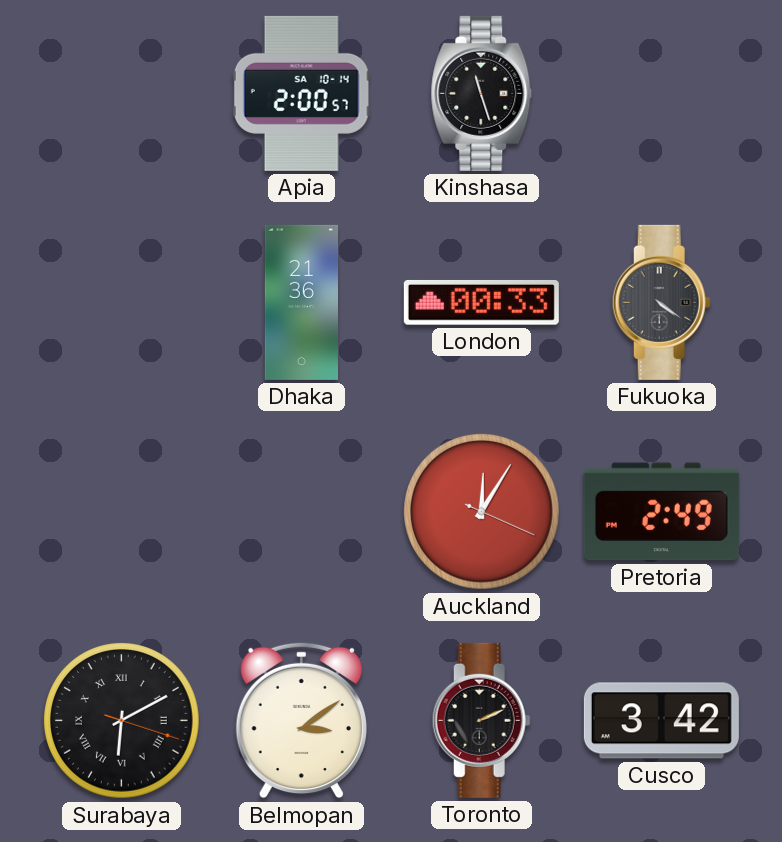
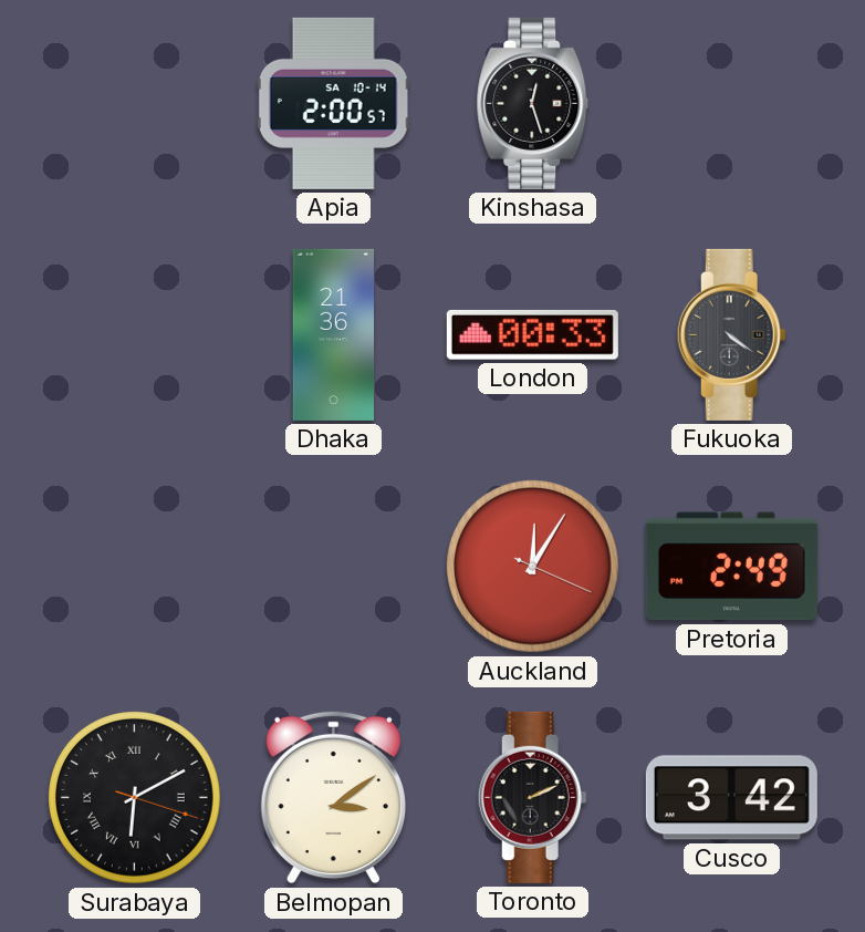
Kinshasa: 11:27 -> 12:27 (533, 103)
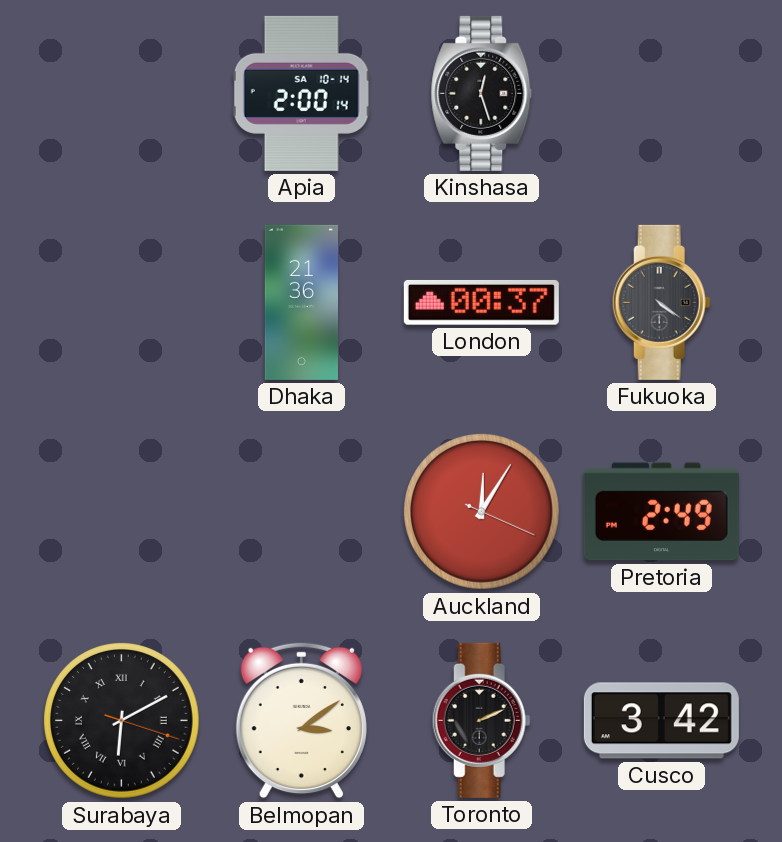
Apia: 2:00:57 -> 2:00:14 (301, 93)
London: 00:33 -> 00:37 (481, 302)
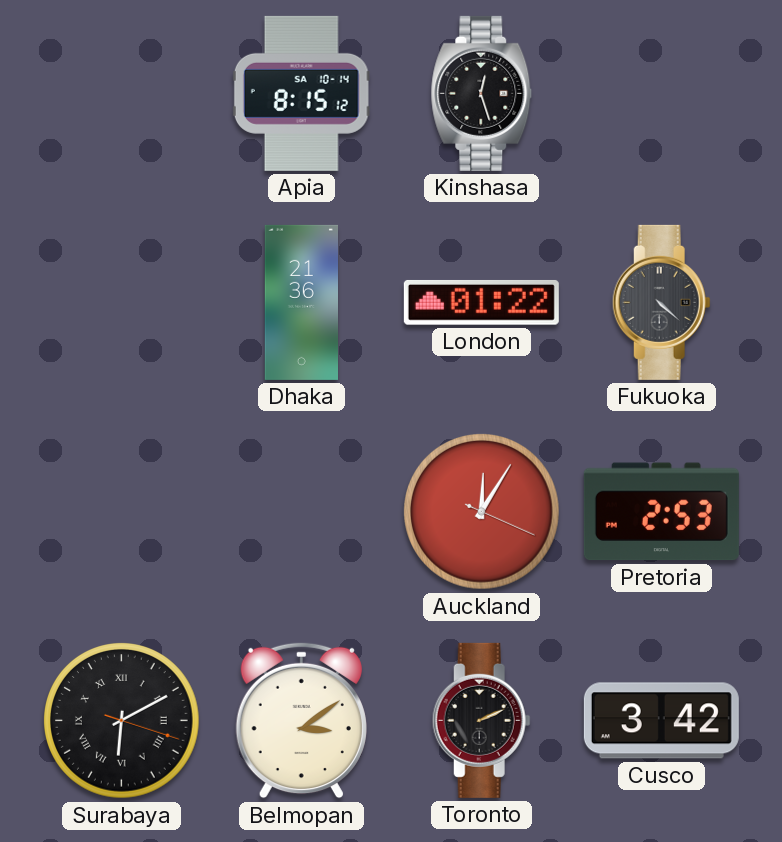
Apia: 2:00 -> 8:15 (301, 93)
London: 00:37 -> 01:22 (481, 302)
Fukuoka: 4:21 -> 4:22 (661, 302)
Pretoria: 2:49 -> 2:53 (661, 512)
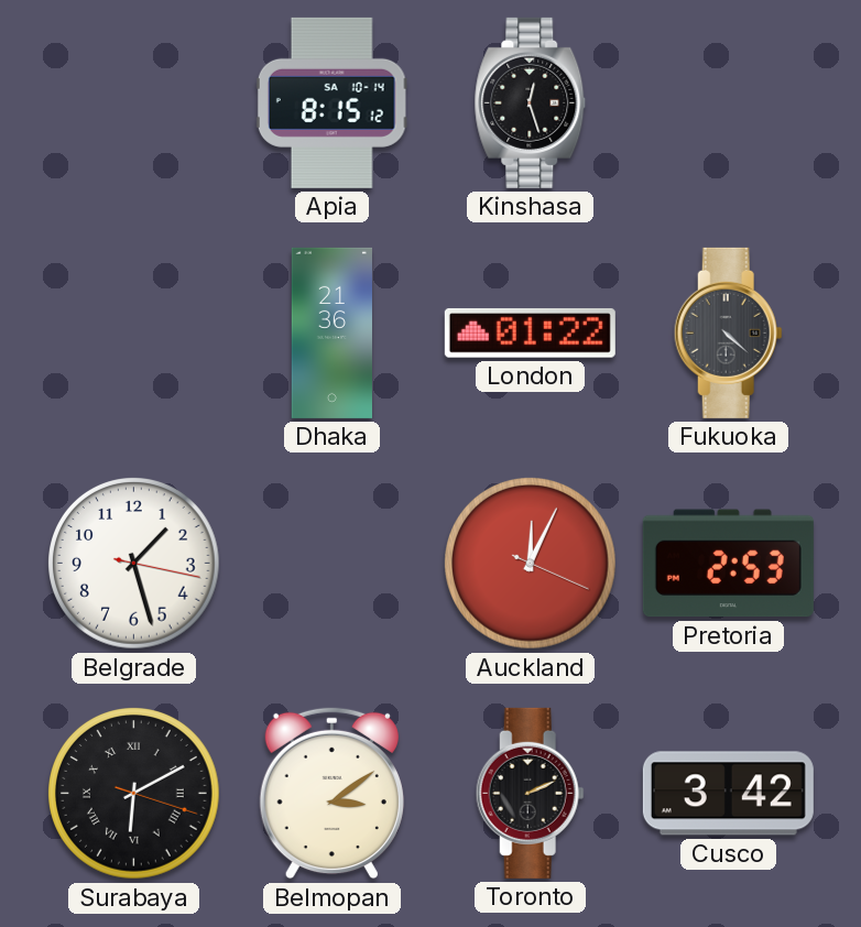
Belgrade: none -> 1:27 (134, 564)
Auckland: 12:05 -> 12:04 (531, 564)
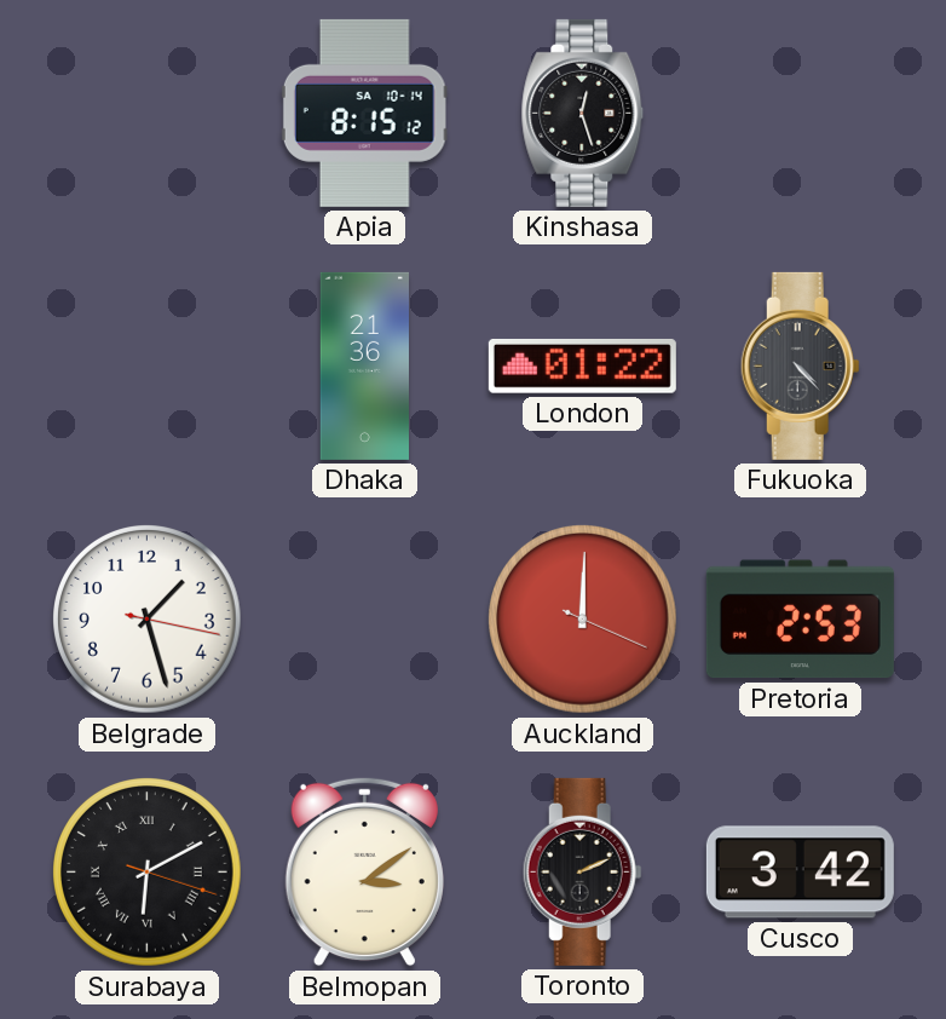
Fukuoka: 4:22 -> 4:23 (800, 365)
Auckland: 12:04 -> 12:00 (583, 620)
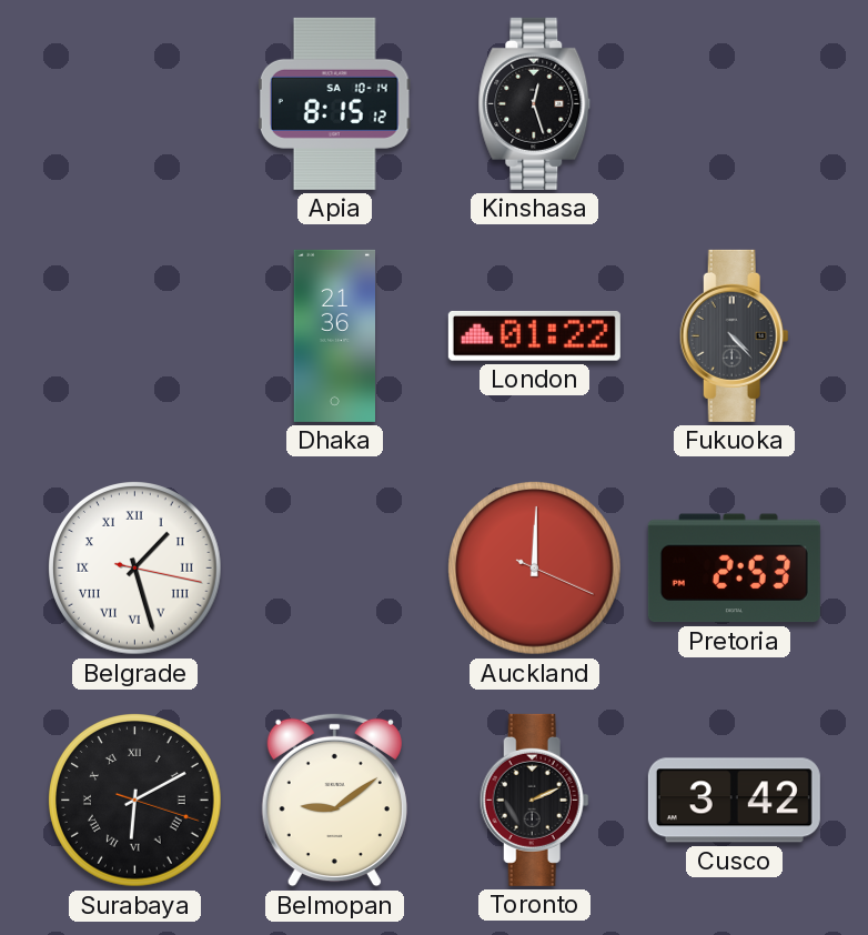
Belgrade numerals: Arabic -> Roman (135, 569)
Belmopan: 3:09 -> 9:09 (334, 801)
